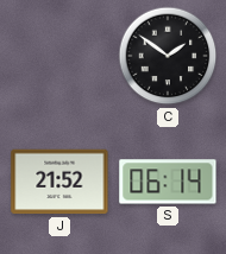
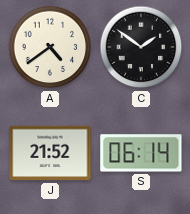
A: none -> 4:39 (50, 47)
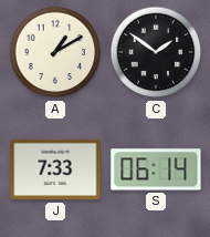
A: 4:39 -> 1:10 (55, 52)
J: 21:52 -> 7:33 (55, 169)
